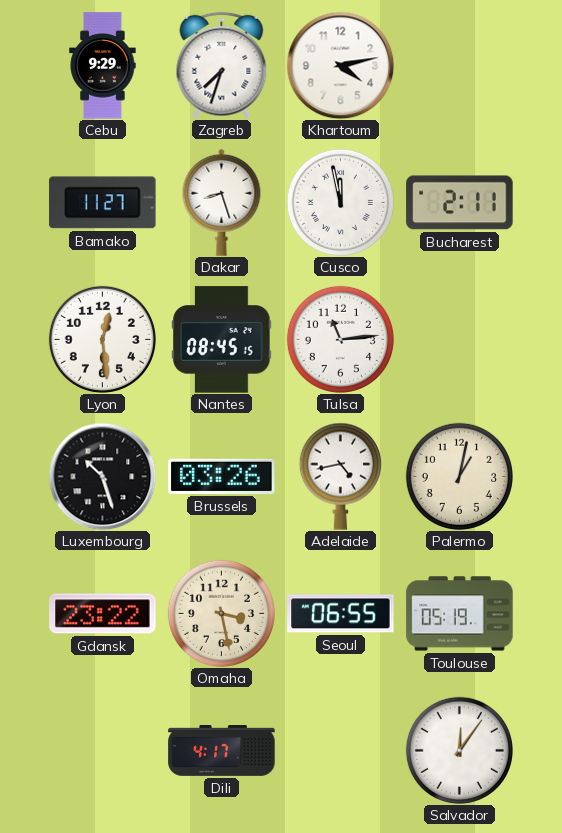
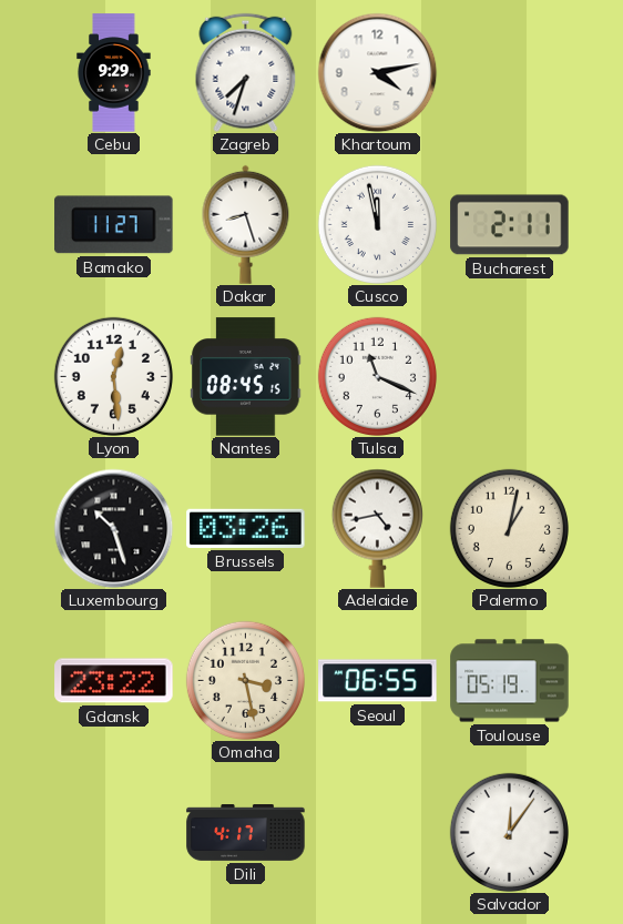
Tulsa: 11:14 -> 11:19 (377, 376)
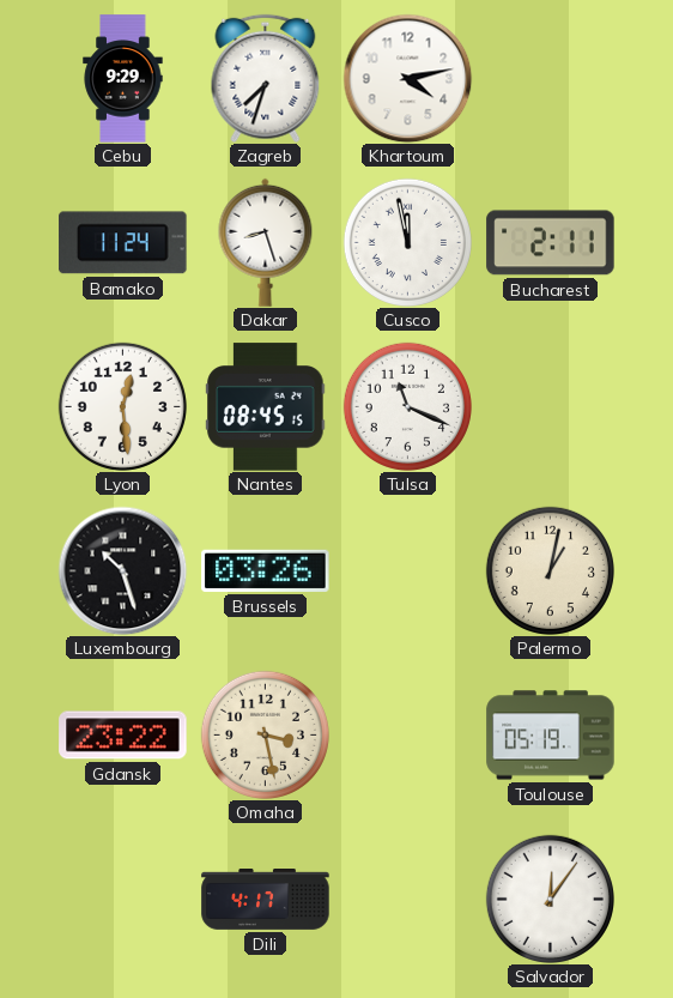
Bamako: 11:27 -> 11:24 (123, 243)
Adelaide: 4:43 -> none (377, 528)
Seoul: 06:55 -> none (378, 681)
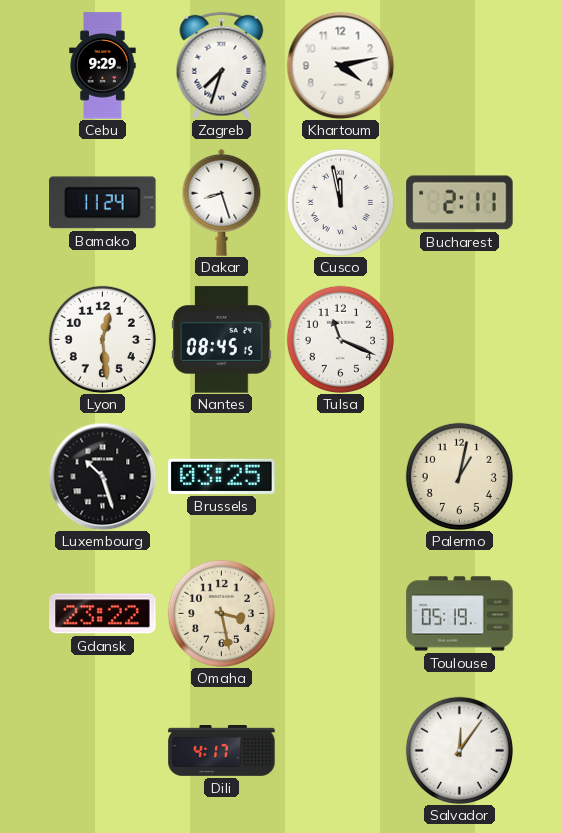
Brussels: 03:26 -> 03:25 (222, 476)
